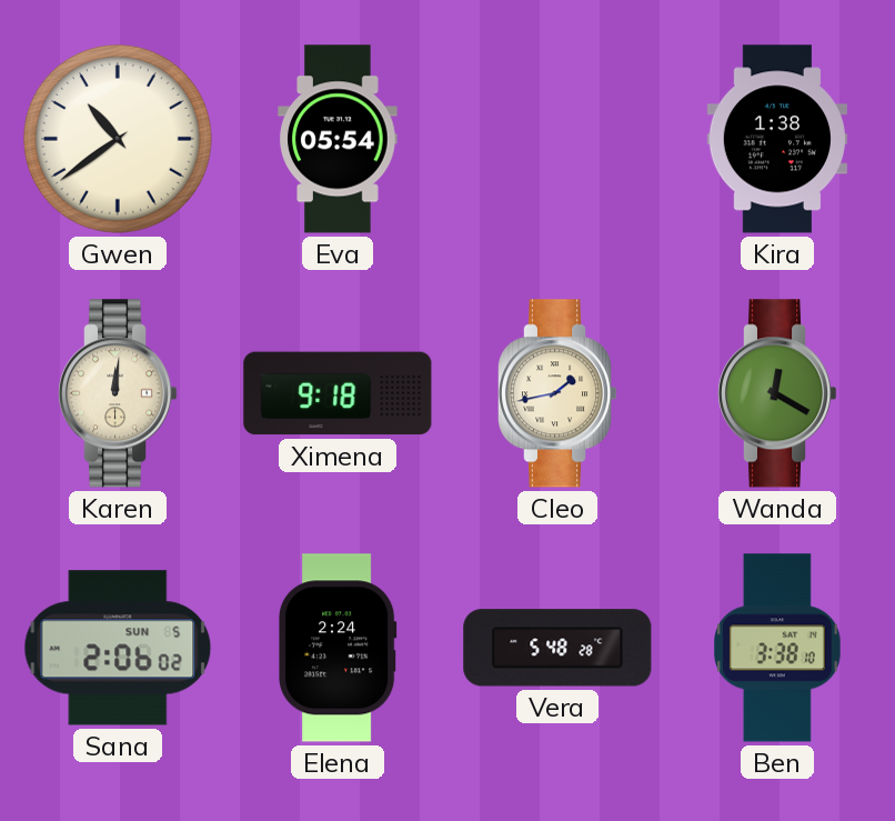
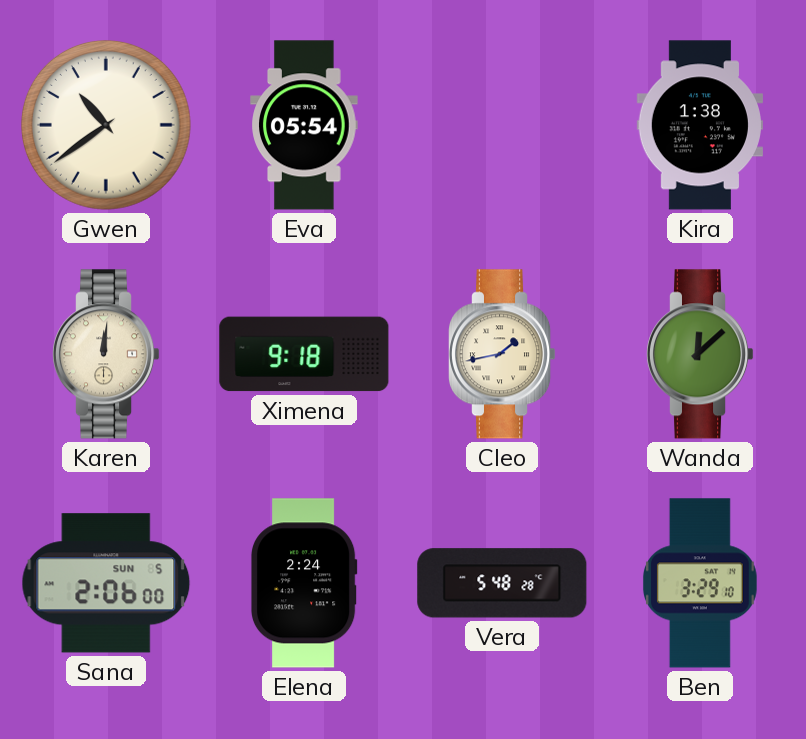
Wanda: 12:20 -> 12:08 (700, 354)
Sana: 2:06:02 -> 2:06:00 (106, 583)
Ben: 3:38 -> 3:29 (700, 583)
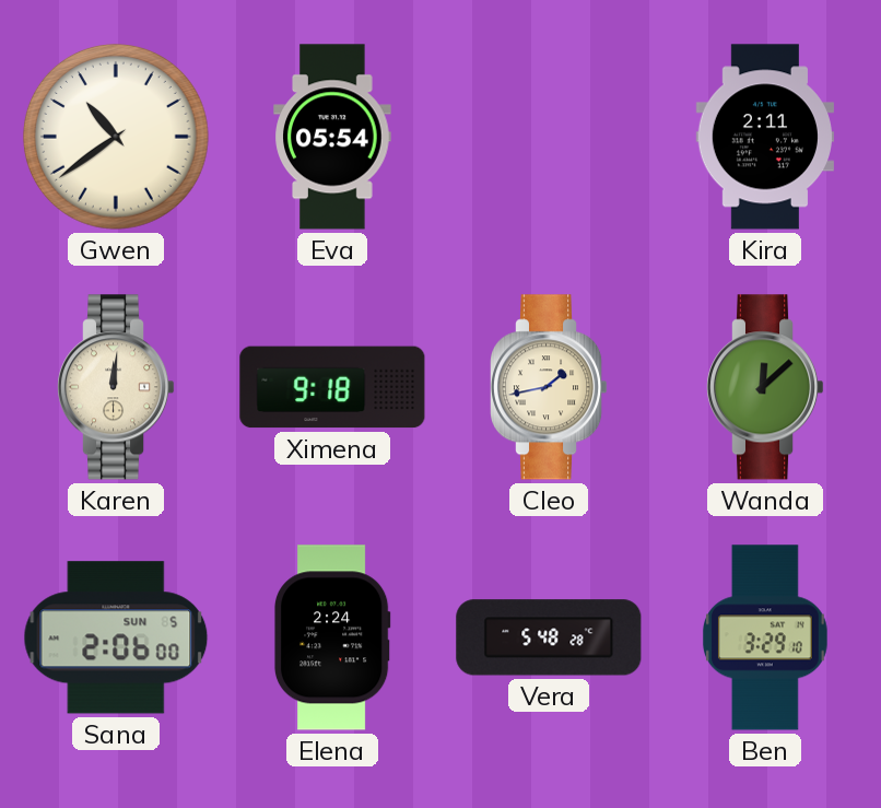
Kira: 1:38 -> 2:11 (765, 137)
